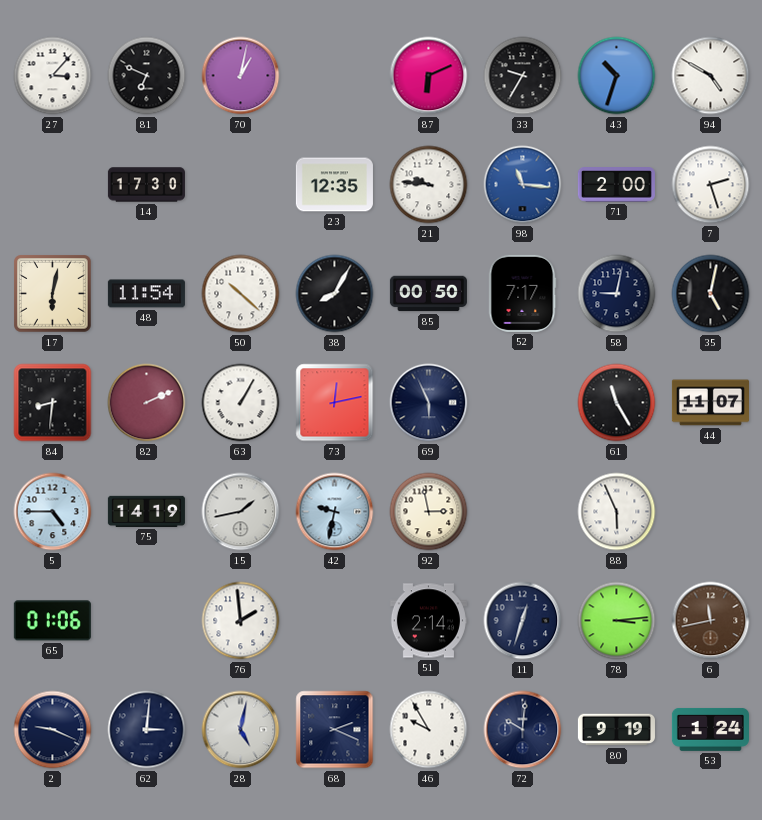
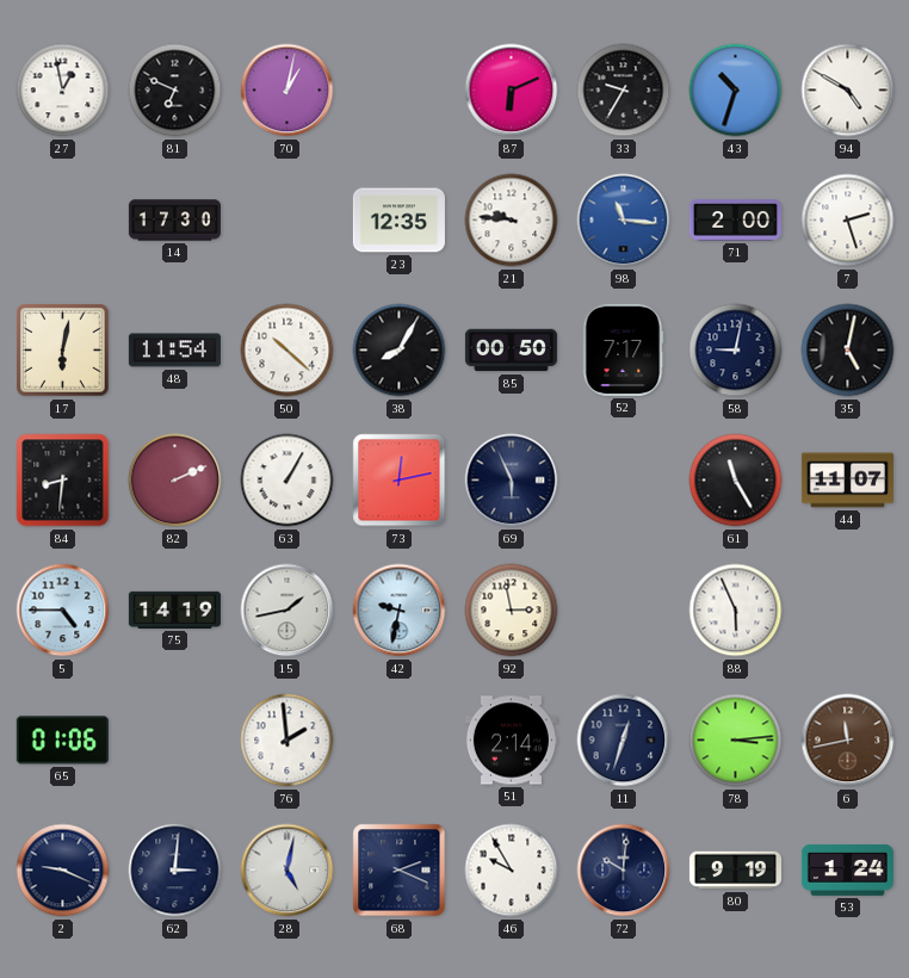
27: 3:07 -> 12:58 (63, 91)
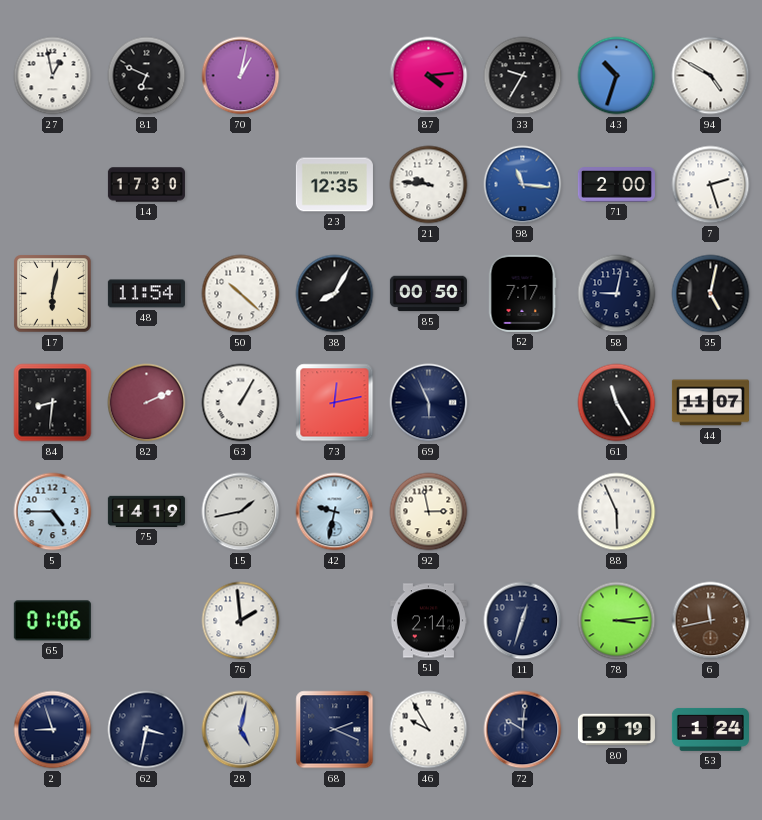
87: 6:11 -> 4:14 (429, 76)
2: 9:19 -> 8:57 (53, 730)
62: 3:01 -> 3:32 (147, 730)
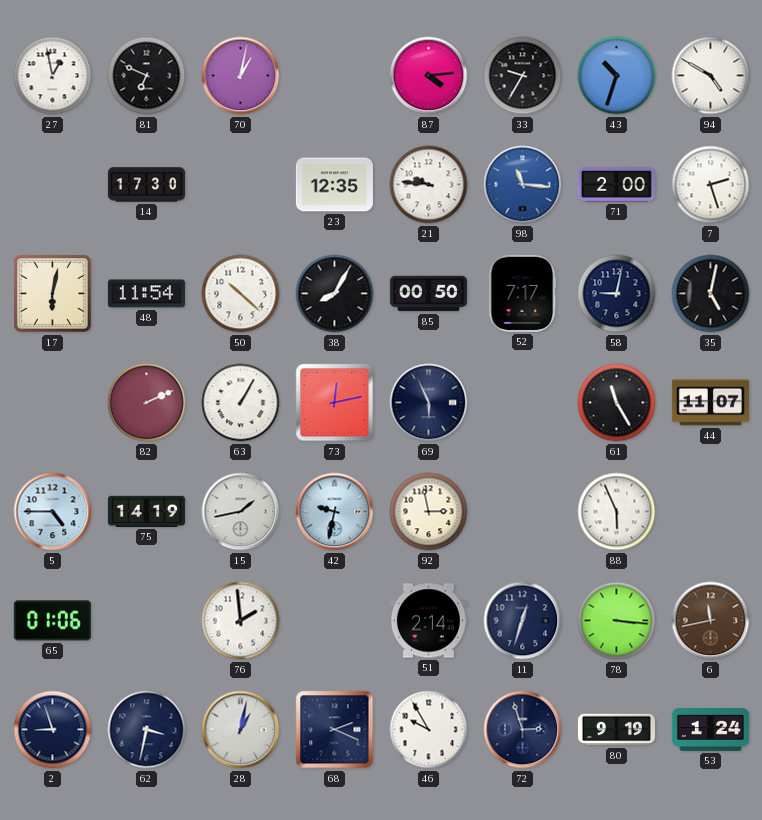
84: 8:31 -> none (53, 403)
78: 3:14 -> 3:16 (617, 621)
28: 5:02 -> 1:02 (241, 730)
72: 10:01 -> 2:57 (523, 730)
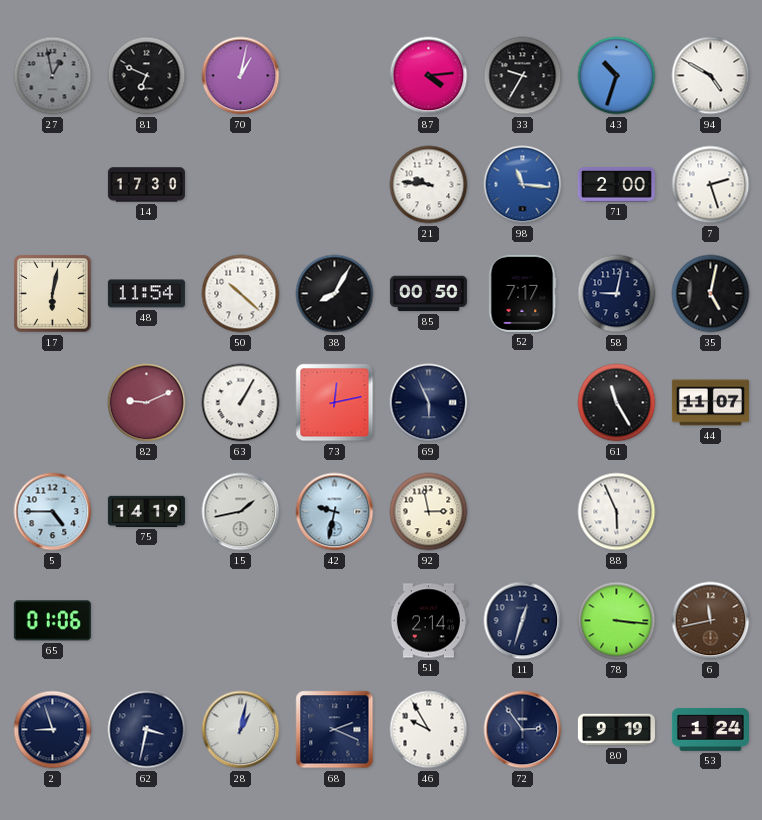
27 dial: white -> grey (53, 76)
23: 12:35 -> none (334, 185)
82: 2:11 -> 9:11 (147, 403)
76: 1:59 -> none (241, 621)
72: 2:57 -> 2:54 (523, 730)
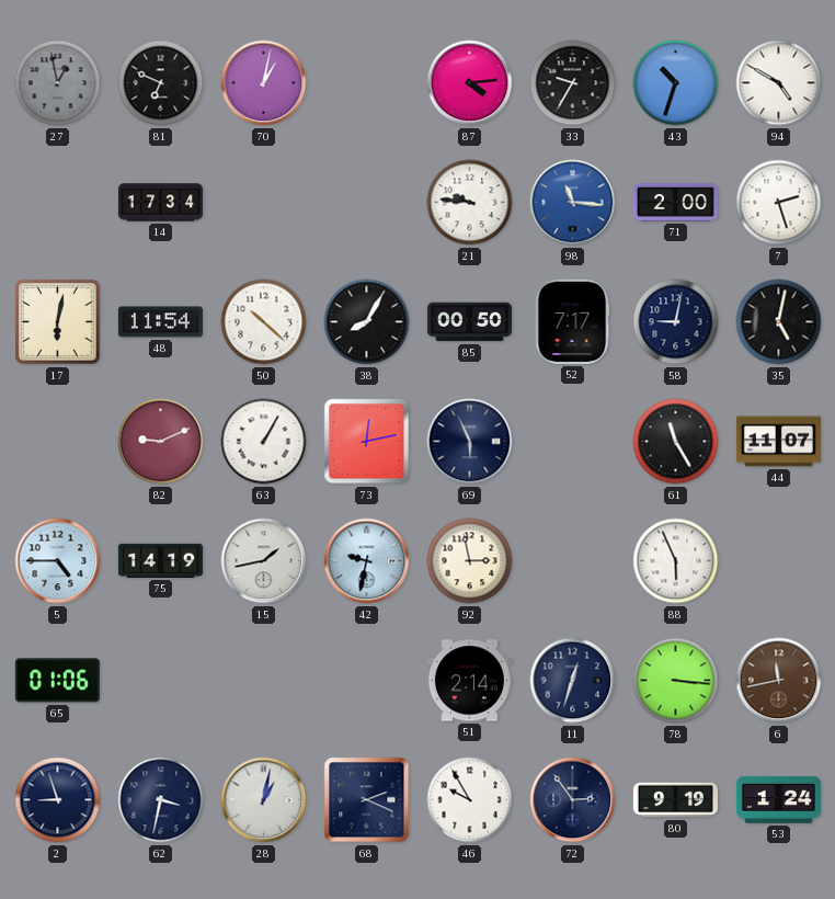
14: 17:30 -> 17:34 (160, 203)
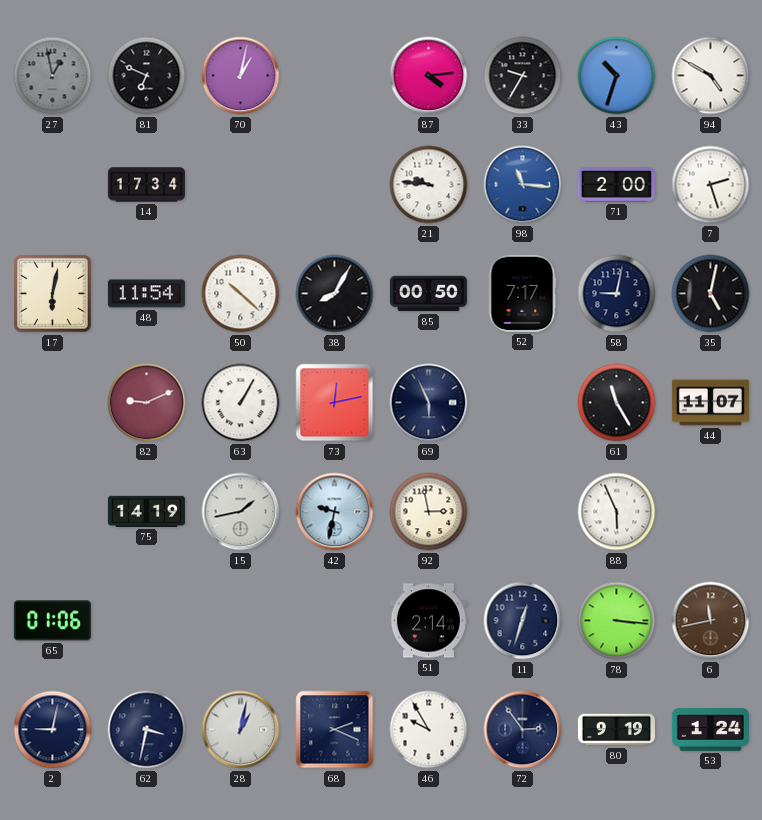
5: 4:45 -> none (58, 561)
2: 8:57 -> 9:02 (53, 730)
